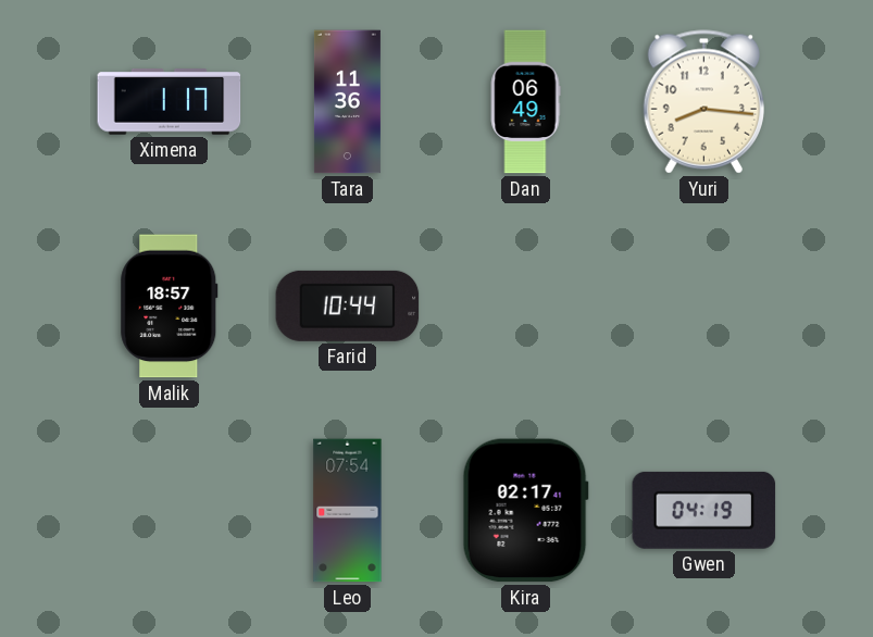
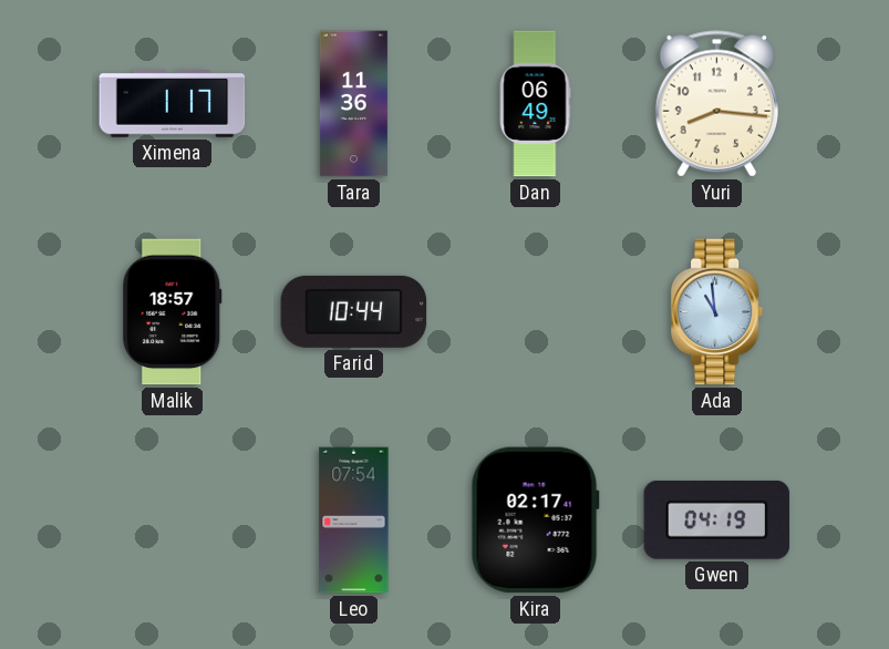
Ada: none -> 10:59 (717, 312)
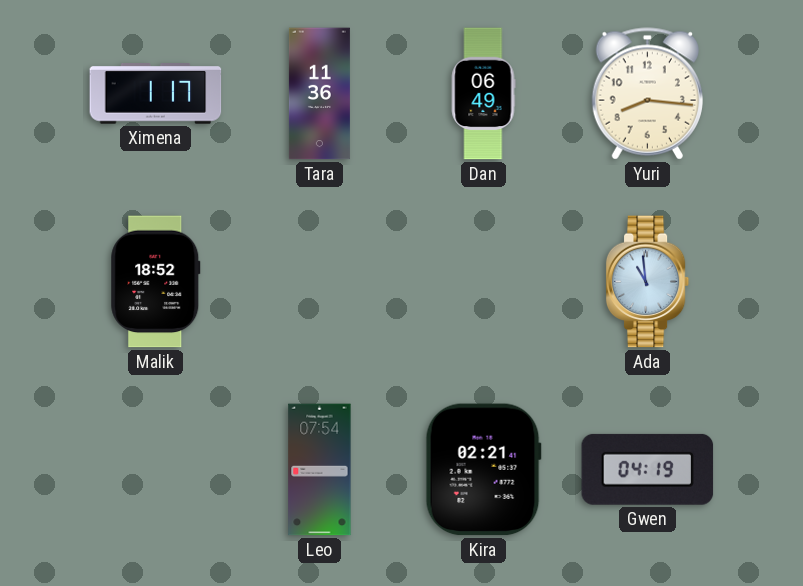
Malik: 18:57 -> 18:52 (156, 282)
Farid: 10:44 -> none (354, 311)
Kira: 02:17 -> 02:21 (483, 470)
